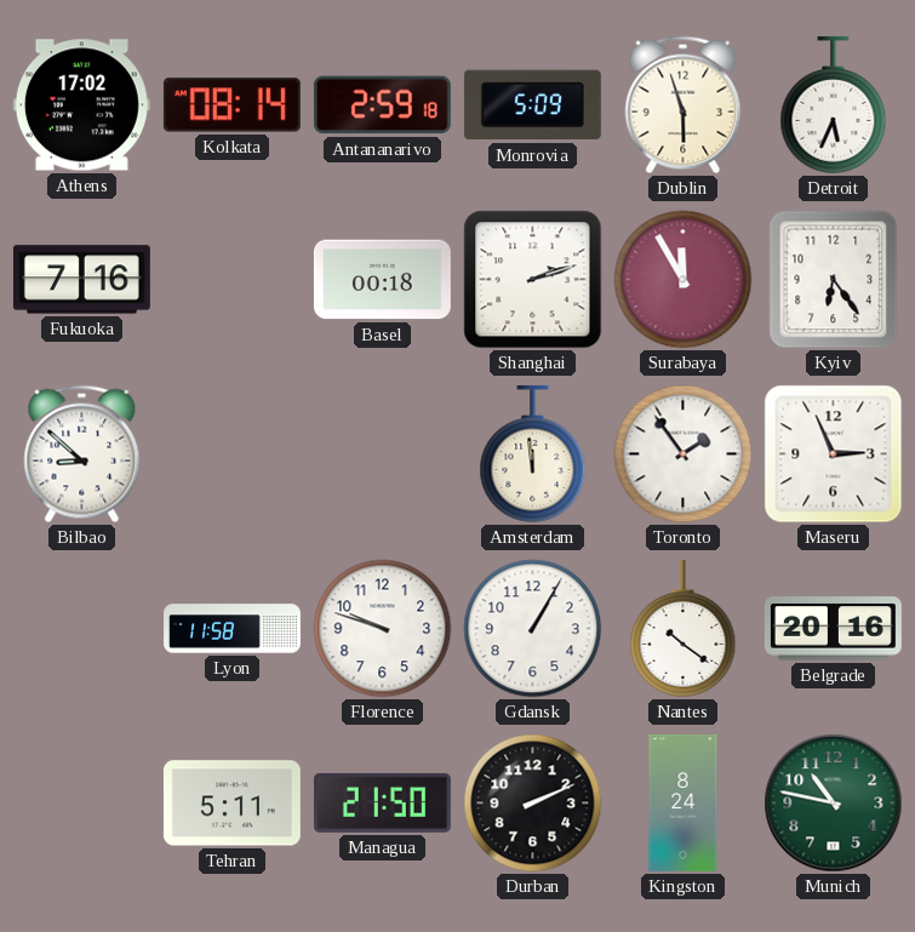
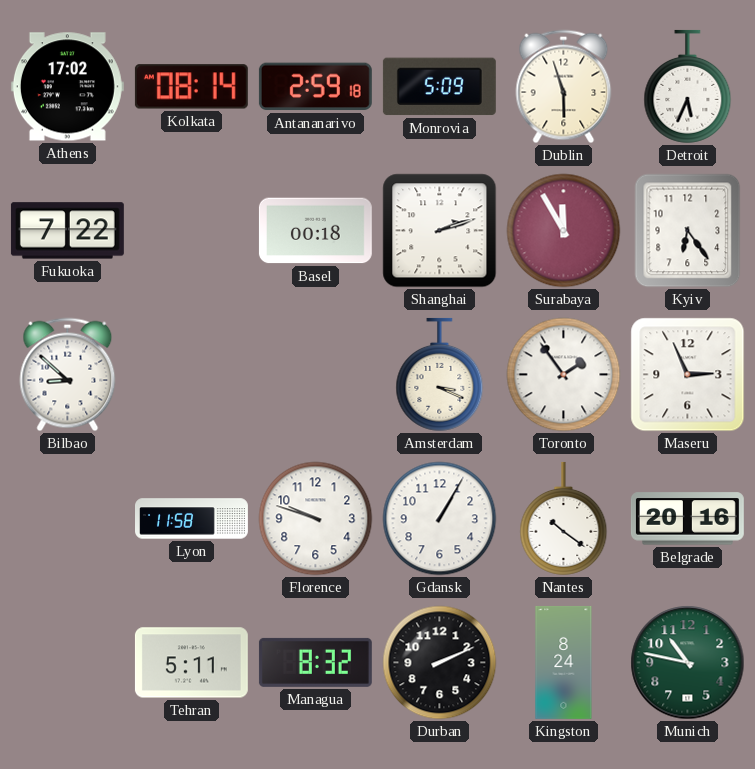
Fukuoka: 7:16 -> 7:22 (67, 231)
Amsterdam: 11:59 -> 3:19 (440, 374)
Managua: 21:50 -> 8:32 (315, 662)
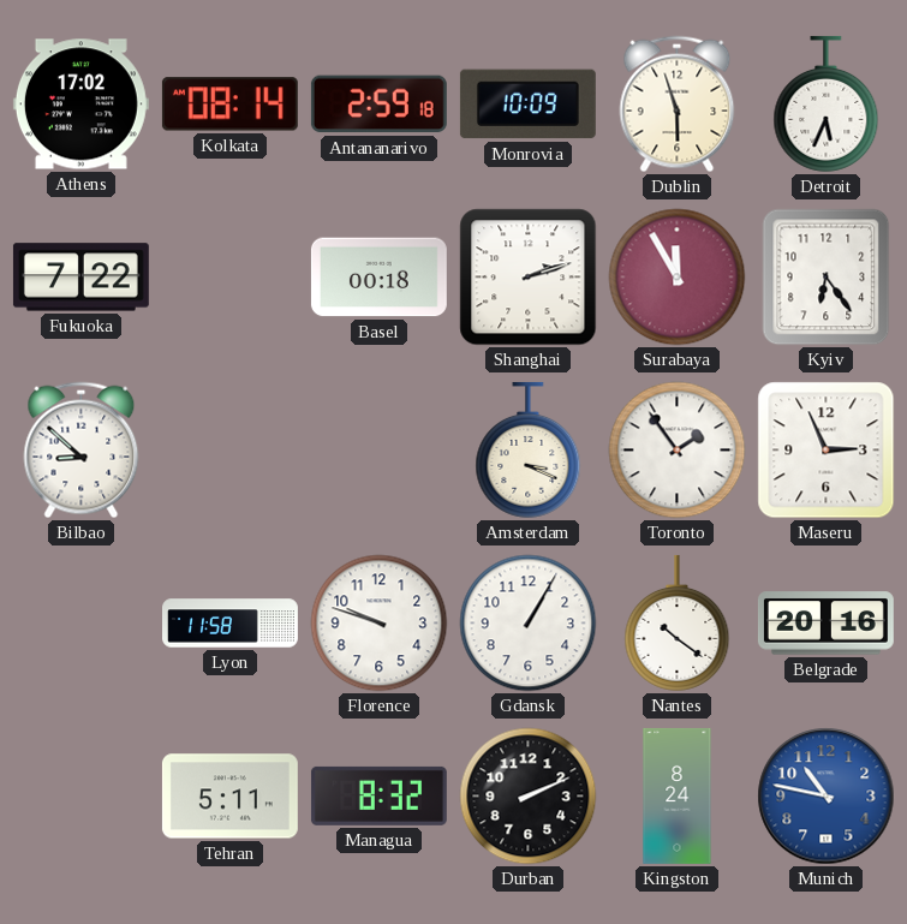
Monrovia: 5:09 -> 10:09 (527, 105)
Munich dial: green -> blue (827, 797)
